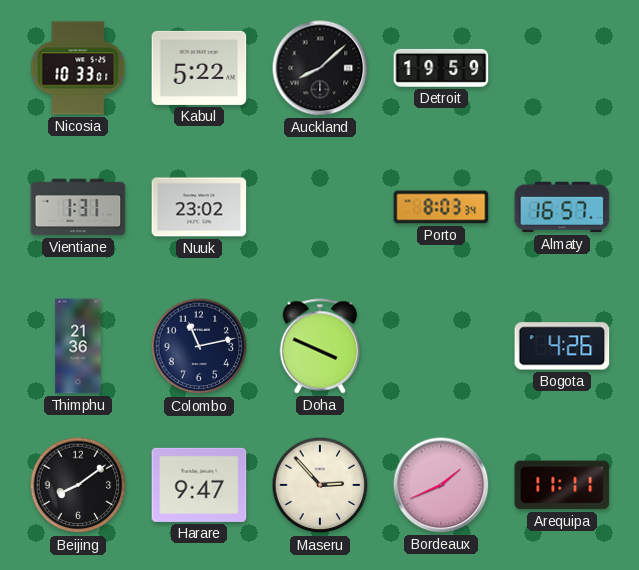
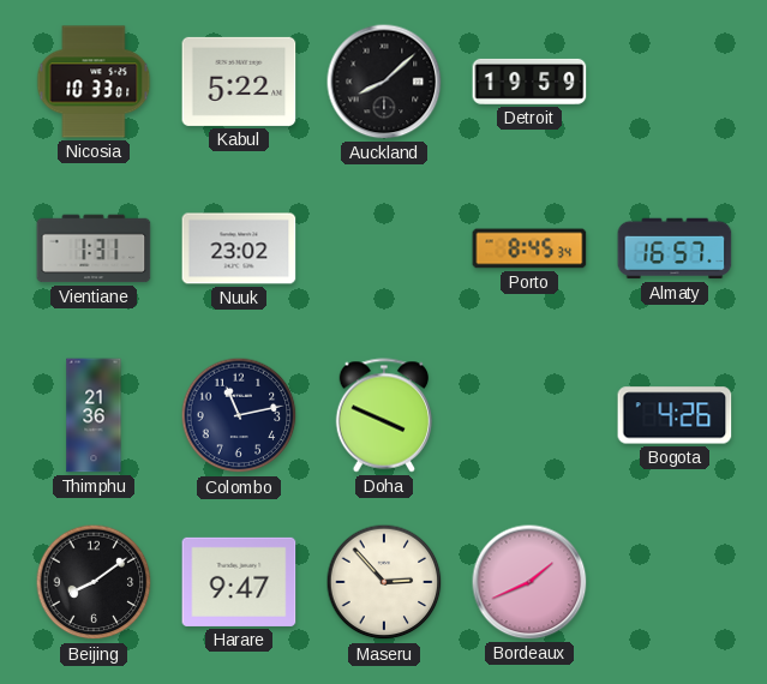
Porto: 8:03 -> 8:45 (529, 248)
Arequipa: 11:11 -> none (562, 485)
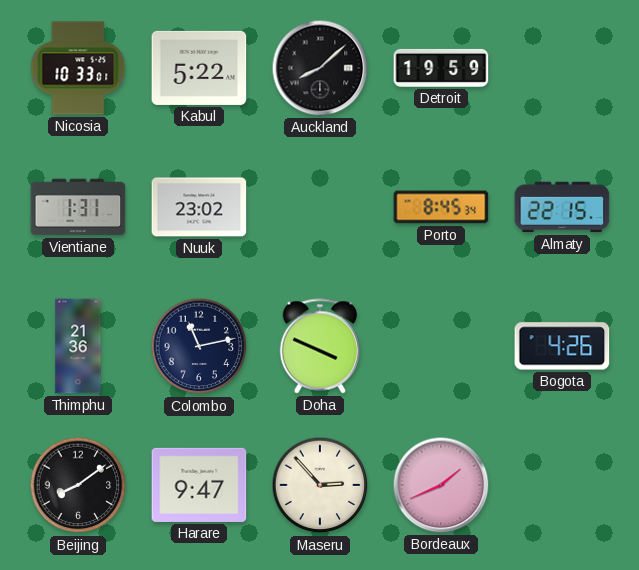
Almaty: 16:57 -> 22:15 (562, 207)
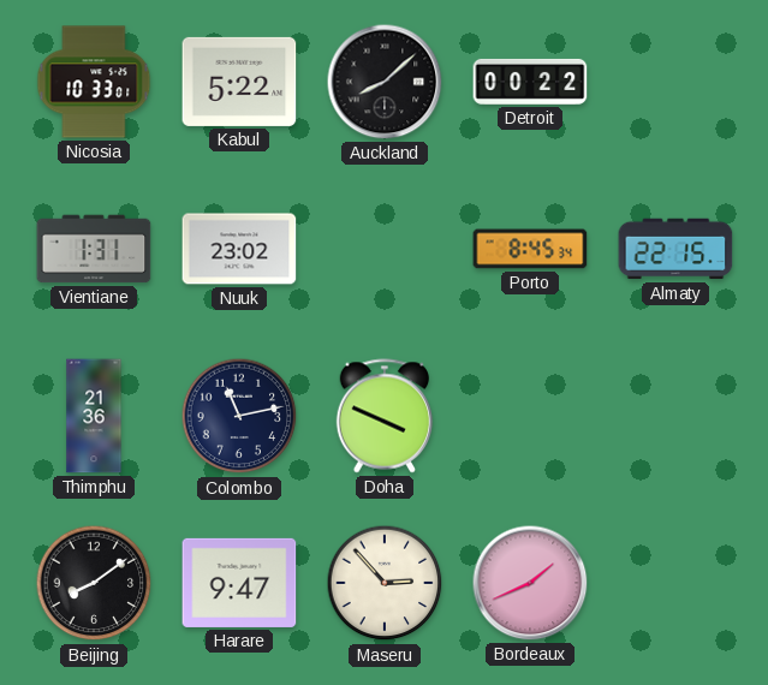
Detroit: 19:59 -> 00:22 (530, 82)
Bogota: 4:26 -> none (562, 346)
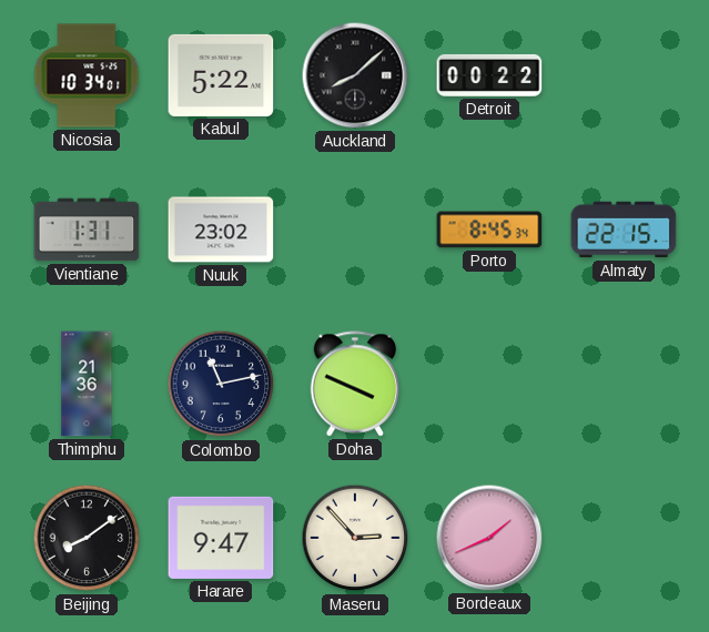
Nicosia: 10:33 -> 10:34 (87, 75)
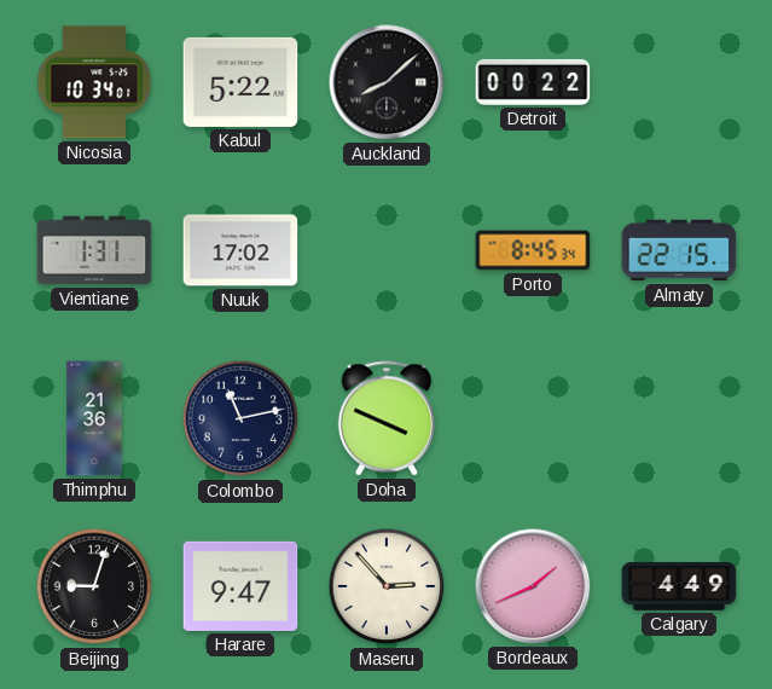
Nuuk: 23:02 -> 17:02 (240, 250)
Beijing: 8:09 -> 9:03 (94, 586)
Calgary: none -> 4:49 (679, 586)
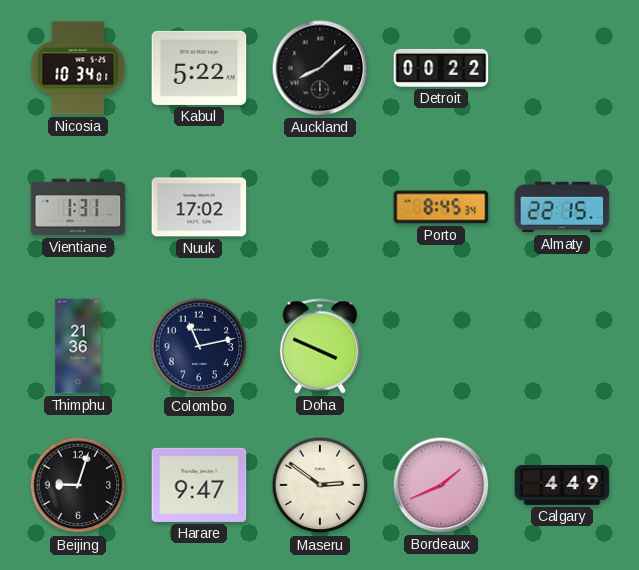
Maseru: 2:53 -> 2:51 (320, 485)
